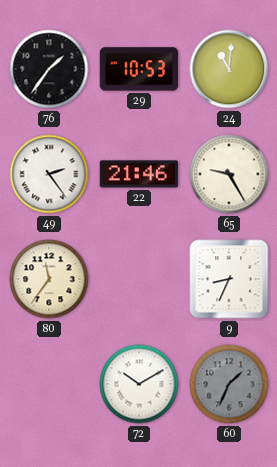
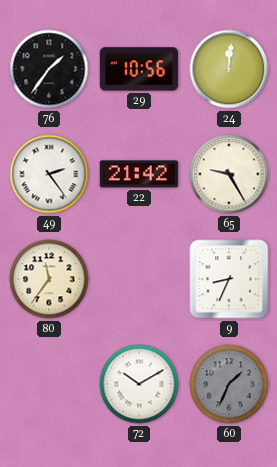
29: 10:53 -> 10:56 (139, 69)
24: 11:01 -> 12:01 (229, 69)
22: 21:46 -> 21:42 (139, 174)
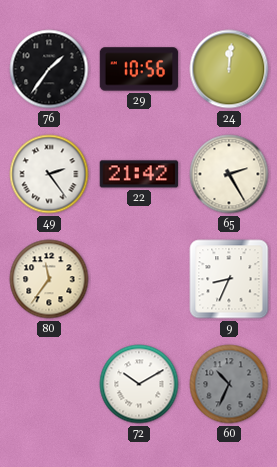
65: 9:25 -> 2:25 (229, 174)
60: 1:34 -> 10:34 (229, 384)
